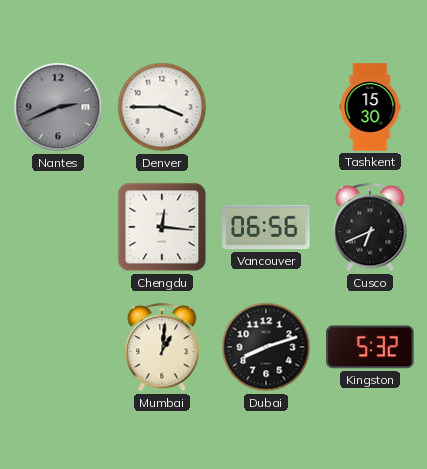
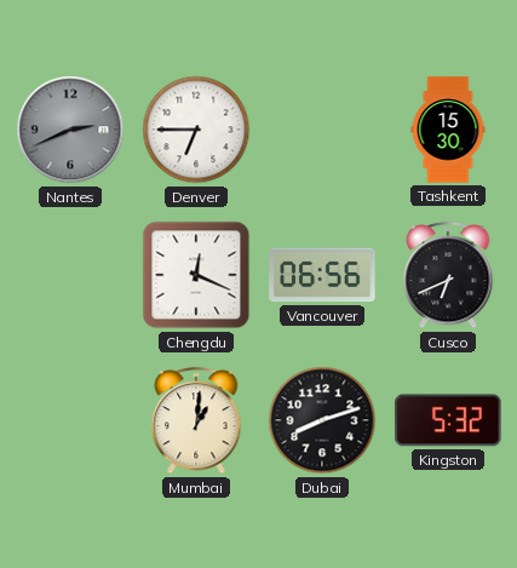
Denver: 3:45 -> 6:45 (196, 130)
Chengdu: 12:16 -> 12:19 (196, 275)
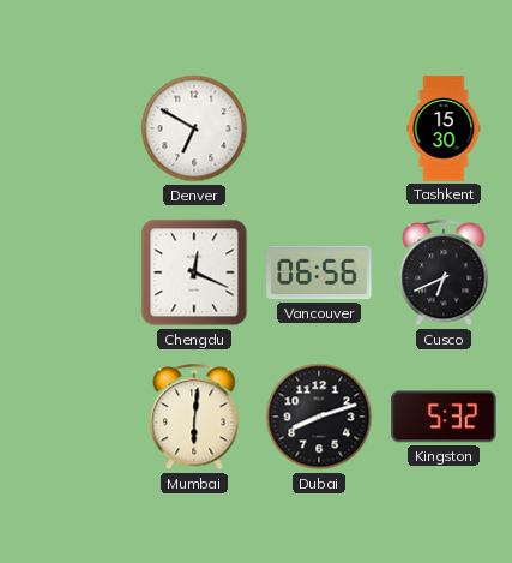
Nantes: 2:41 -> none (70, 130)
Denver: 6:45 -> 6:50 (194, 128)
Mumbai: 1:01 -> 6:01 (194, 418)
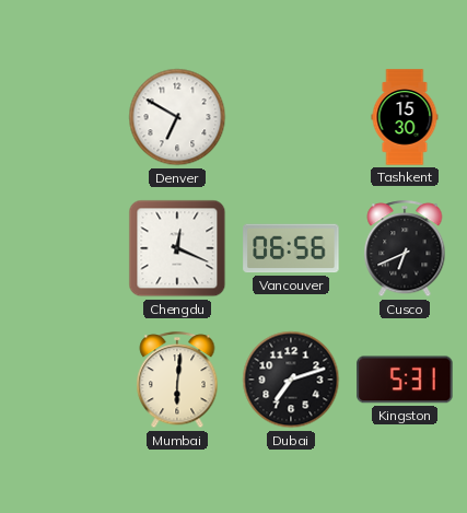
Dubai: 8:12 -> 7:12 (291, 380)
Kingston: 5:32 -> 5:31 (405, 380)
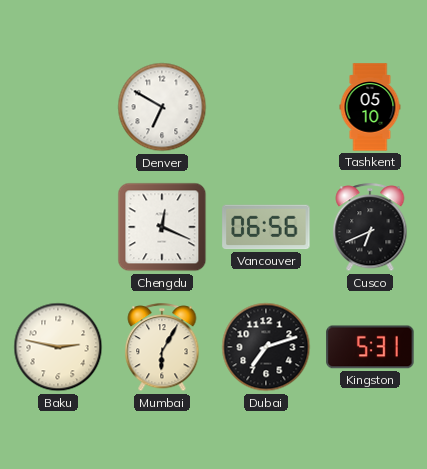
Tashkent: 15:30 -> 05:10 (370, 107)
Baku: none -> 2:47 (58, 347)
Mumbai: 6:01 -> 6:05 (162, 348)
